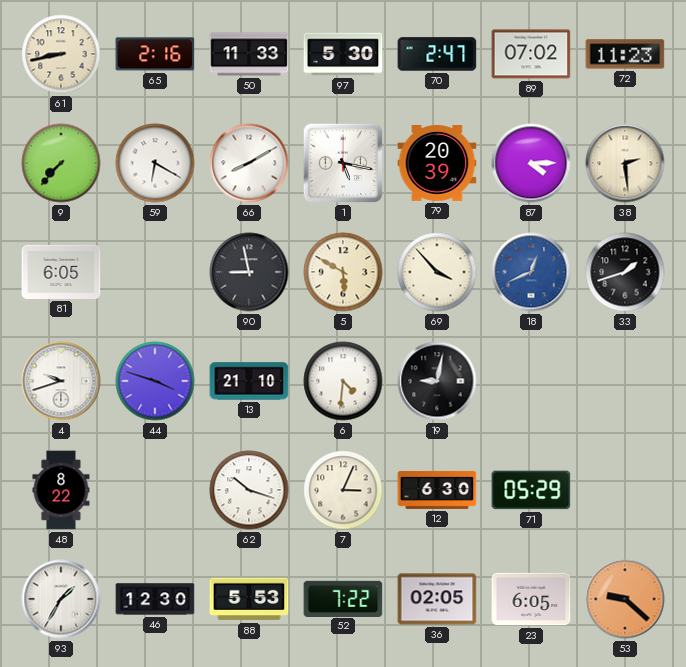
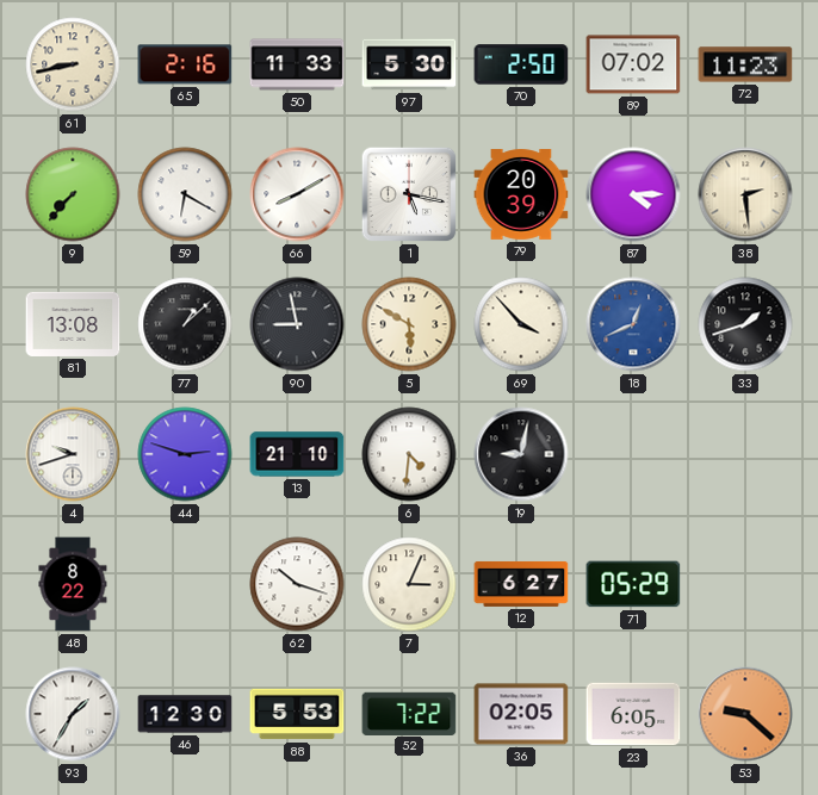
70: 2:47 -> 2:50 (521, 64)
81: 6:05 -> 13:08 (73, 324)
77: none -> 1:08 (185, 324)
44: 3:48 -> 2:48 (185, 454)
12: 6:30 -> 6:27 (521, 584)
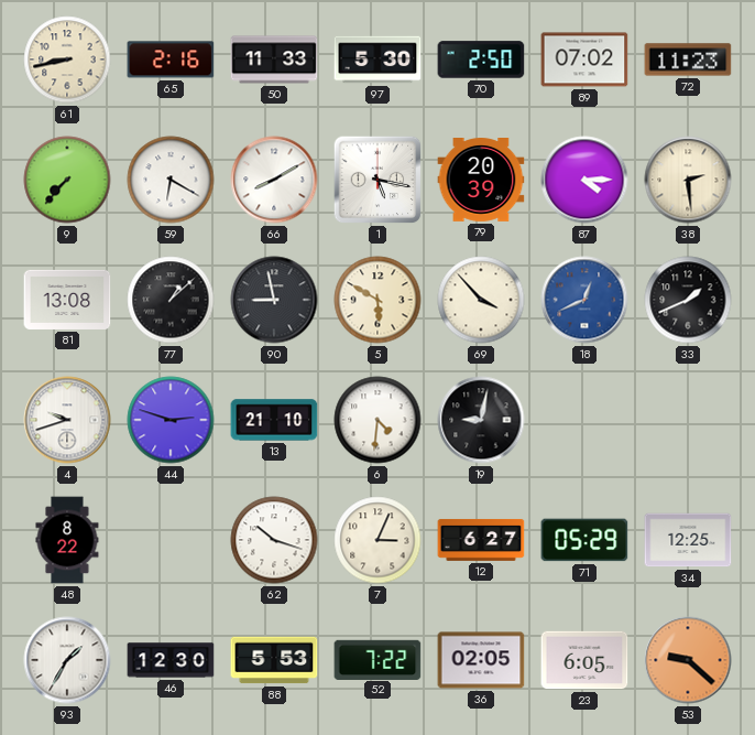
33: 1:42 -> 1:41 (688, 300)
34: none -> 12:25 (688, 540)
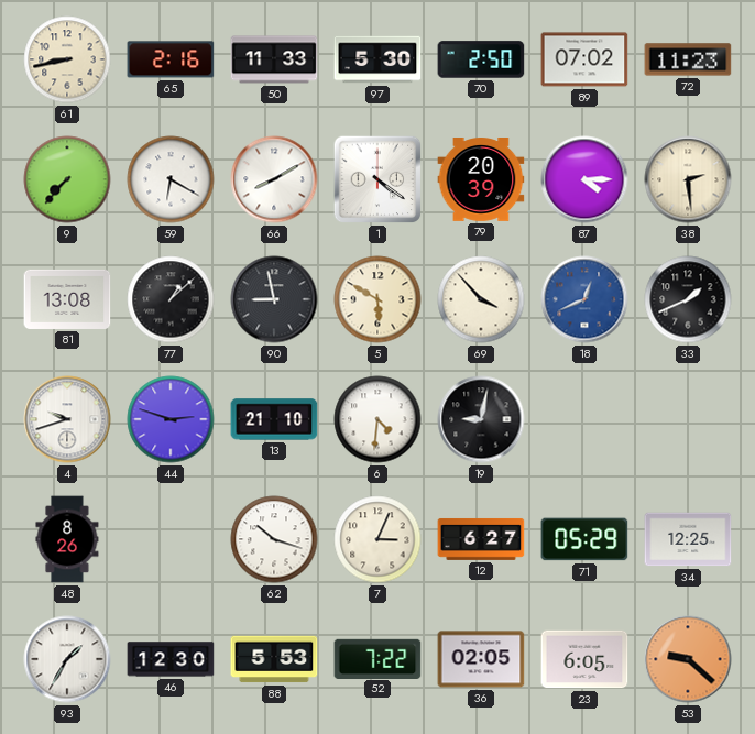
1: 5:17 -> 4:21 (377, 179)
48: 8:22 -> 8:26 (67, 539)
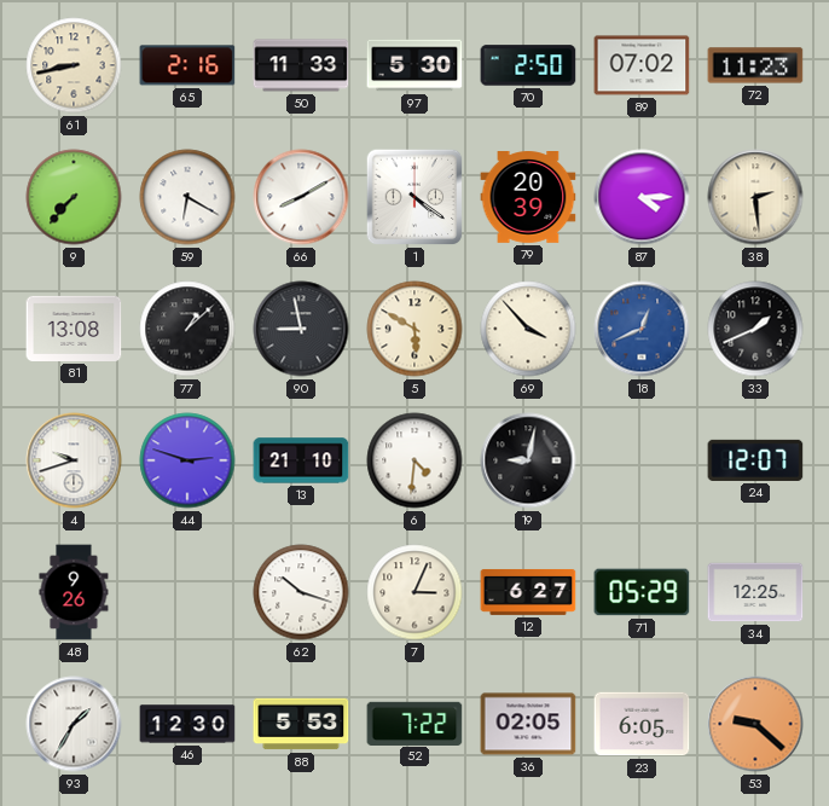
24: none -> 12:07 (755, 460)
48: 8:26 -> 9:26 (74, 592)
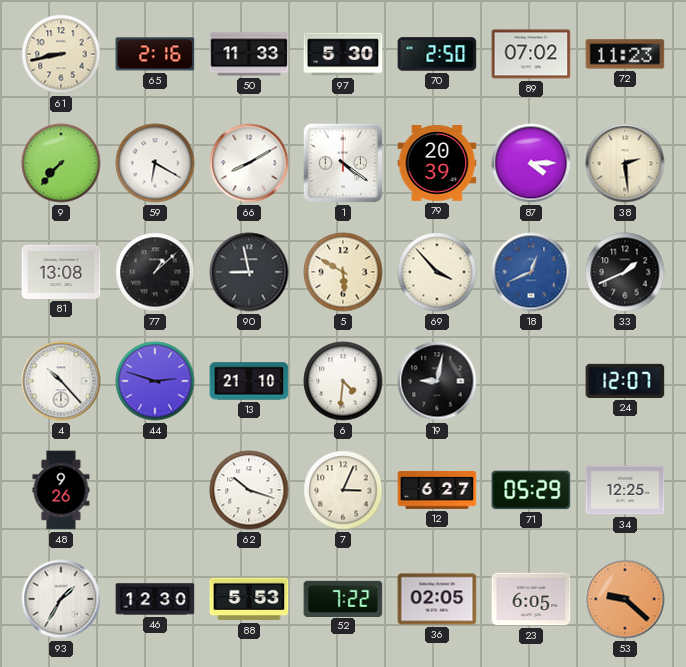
4: 9:42 -> 10:23 (61, 381)
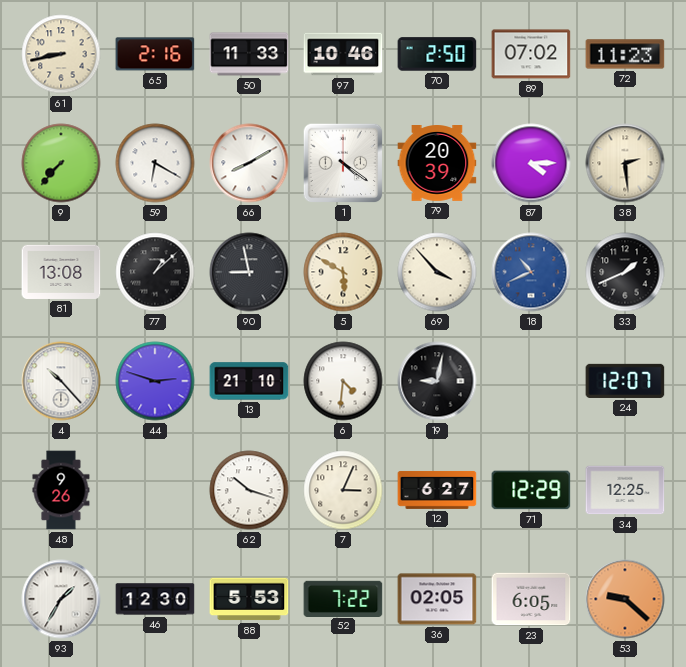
97: 5:30 -> 10:46 (343, 54)
18: 12:41 -> 10:41 (531, 272)
71: 05:29 -> 12:29 (531, 490)
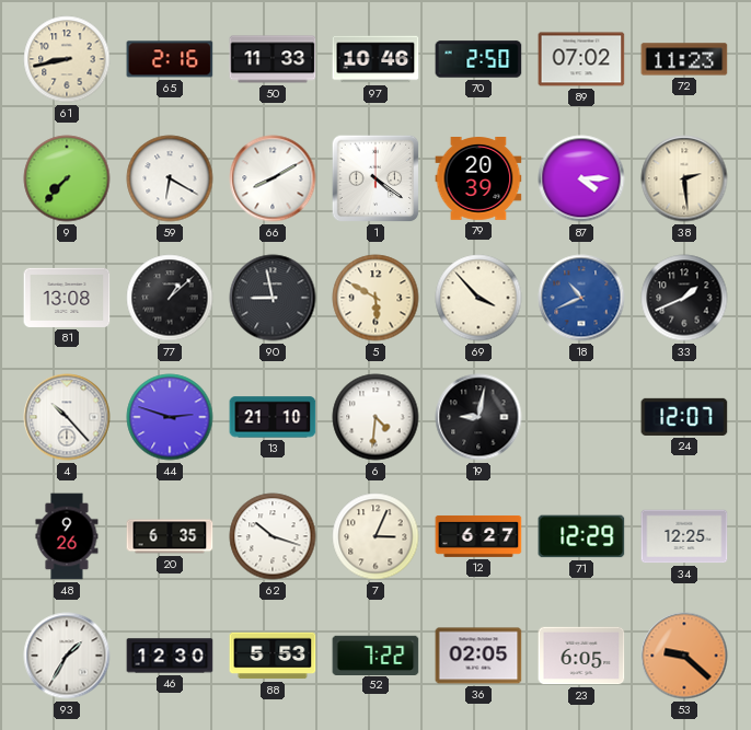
20: none -> 6:35 (170, 536)
